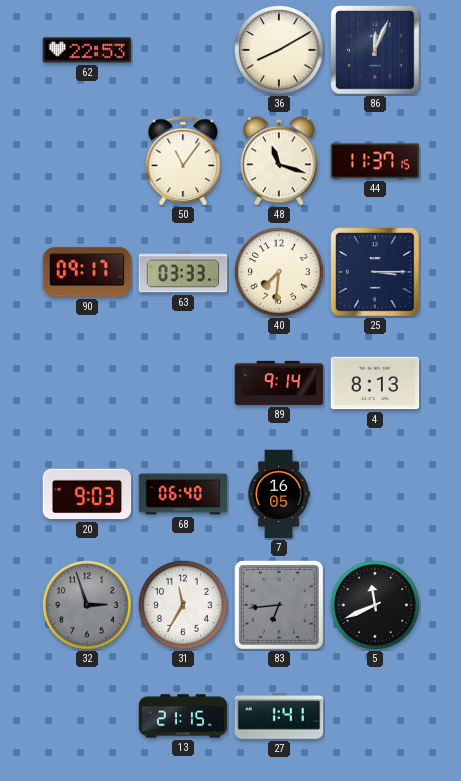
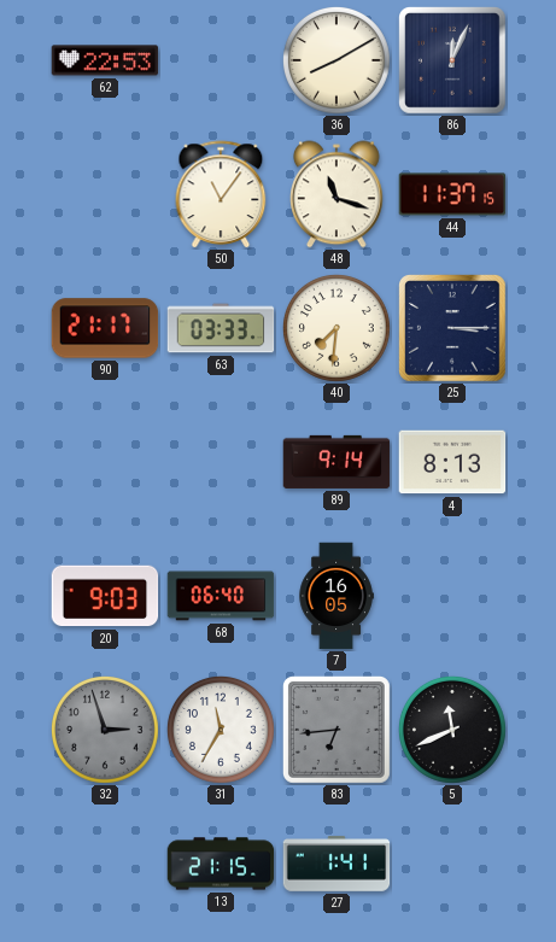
90: 09:17 -> 21:17 (105, 328)
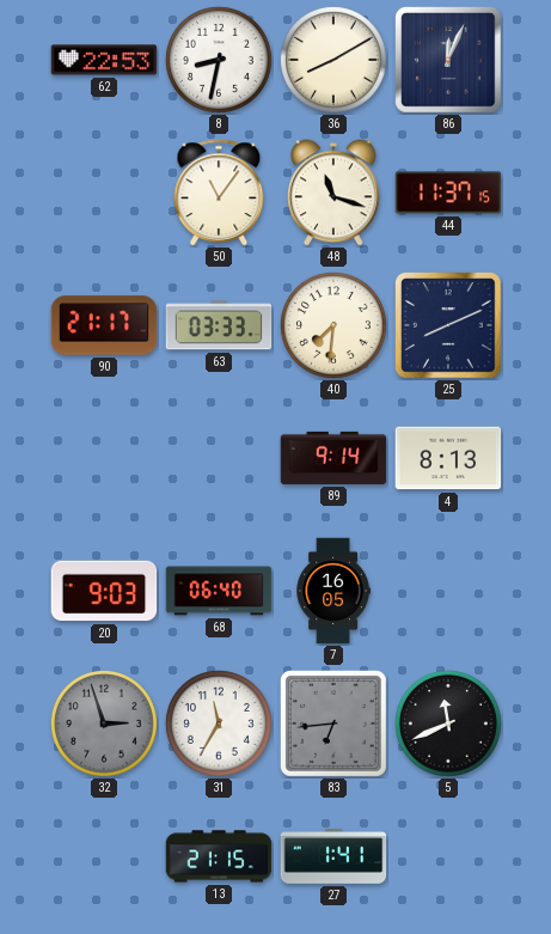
8: none -> 8:32 (219, 60)
25: 3:15 -> 8:11 (449, 326)
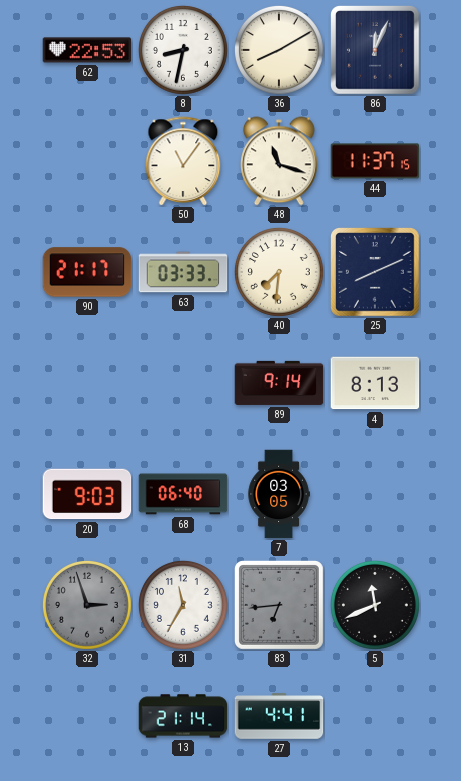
7: 16:05 -> 03:05 (279, 494)
13: 21:15 -> 21:14 (183, 716)
27: 1:41 -> 4:41 (279, 716)
